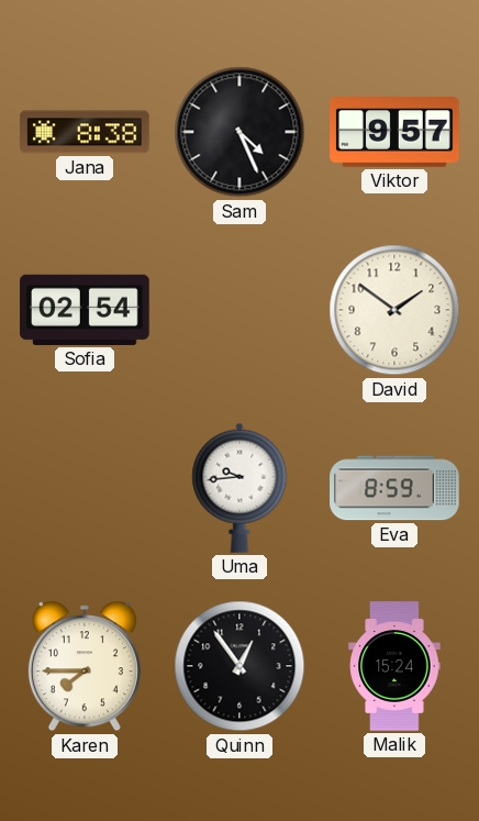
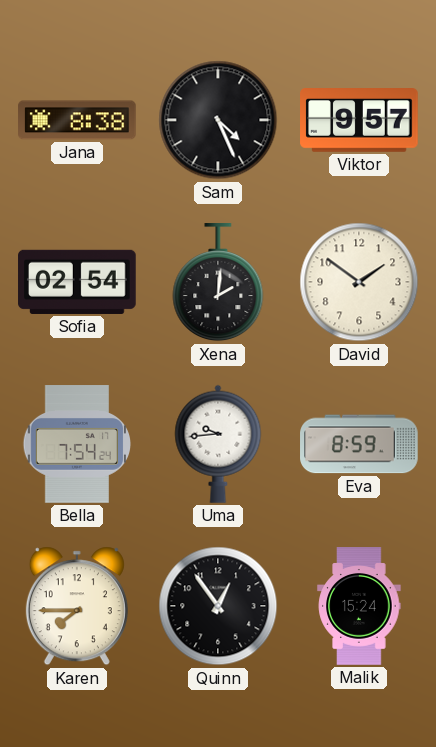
Xena: none -> 2:01 (218, 283)
Bella: none -> 7:54 (76, 444)
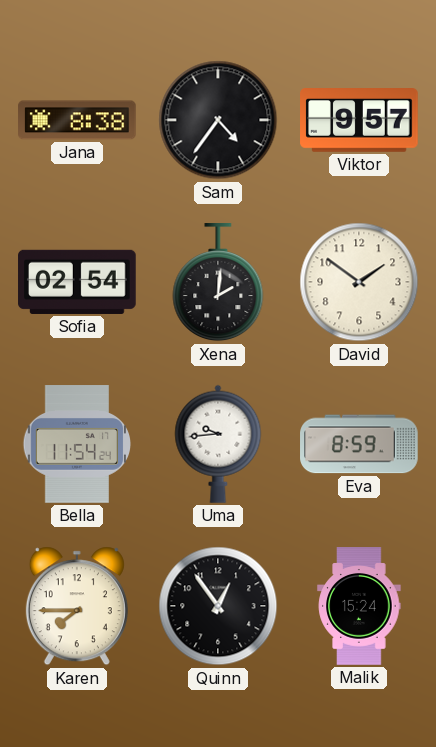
Sam: 4:26 -> 4:36 (218, 120)
Bella: 7:54 -> 11:54 (76, 444)
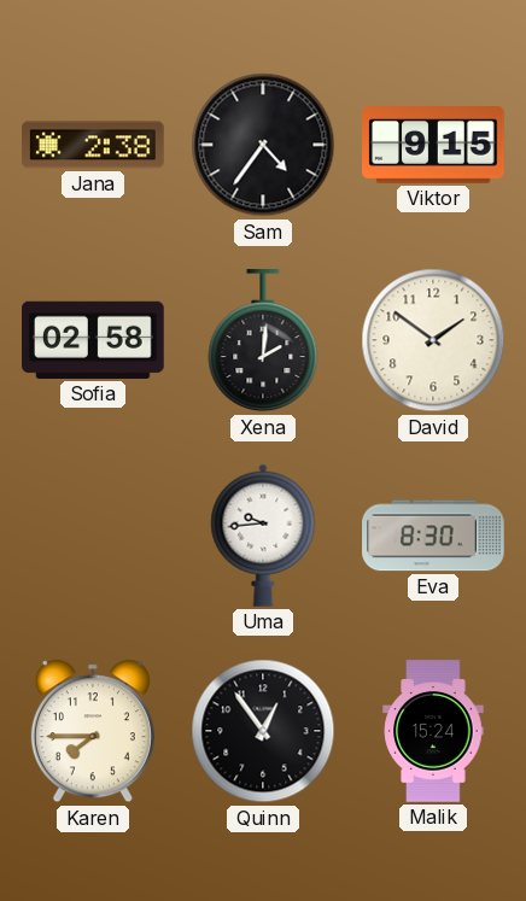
Jana: 8:38 -> 2:38 (93, 145)
Viktor: 9:57 -> 9:15 (433, 146)
Sofia: 02:54 -> 02:58 (93, 340)
Bella: 11:54 -> none (76, 444)
Eva: 8:59 -> 8:30 (433, 536)
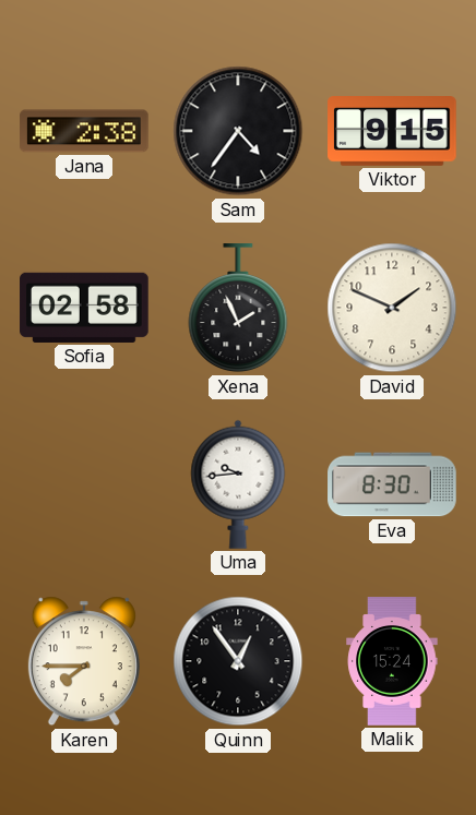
Xena: 2:01 -> 1:56 (238, 309)
David: 1:51 -> 1:49 (392, 308)
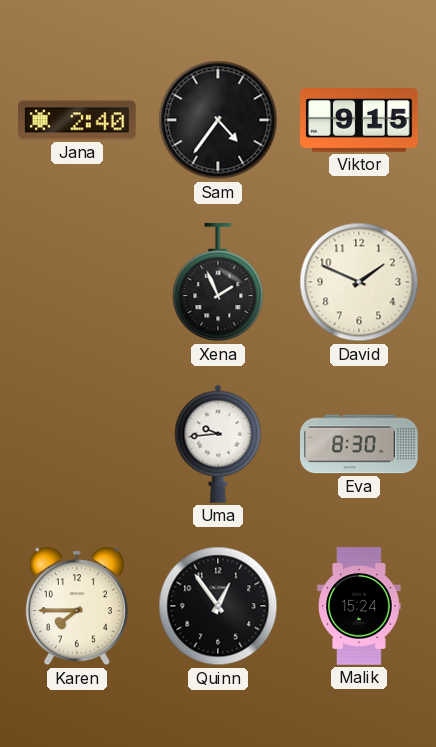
Jana: 2:38 -> 2:40 (77, 120)
Sofia: 02:58 -> none (84, 308)
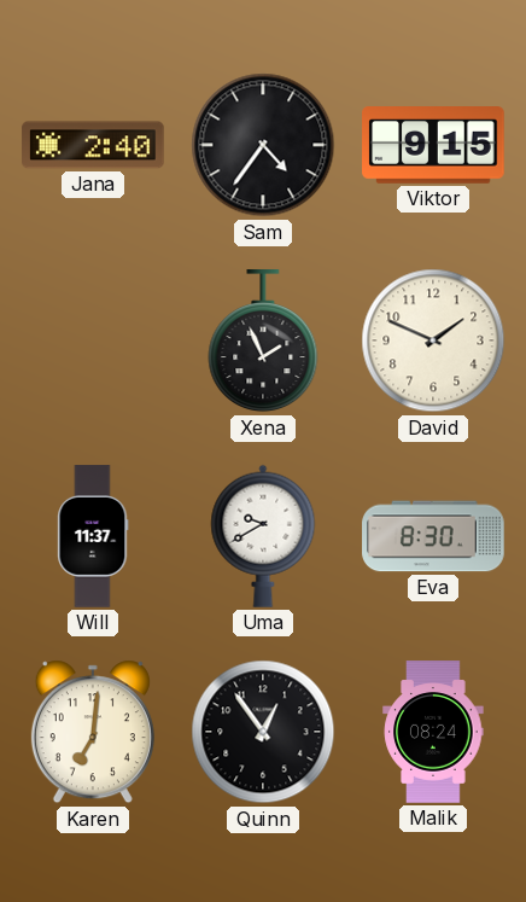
Will: none -> 11:37 (93, 536)
Uma: 9:44 -> 9:40 (263, 536)
Karen: 7:45 -> 7:01 (93, 732)
Malik: 15:24 -> 08:24 (433, 732)
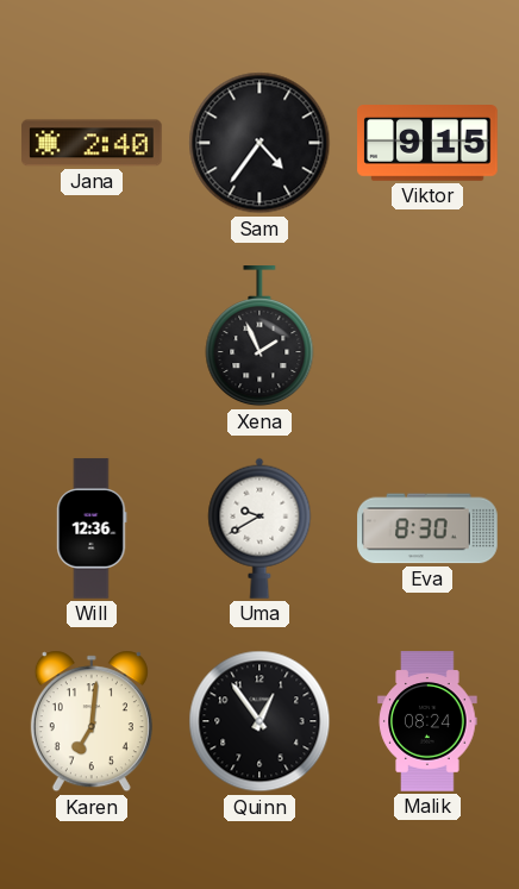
David: 1:49 -> none (433, 341)
Will: 11:37 -> 12:36 (92, 528)
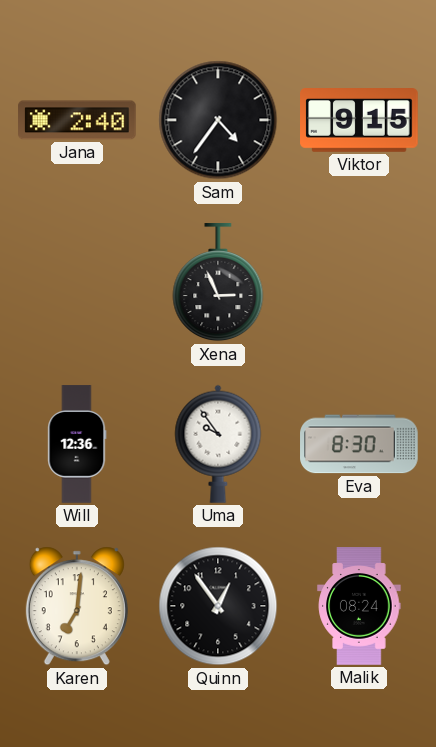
Xena: 1:56 -> 2:56 (218, 283)
Uma: 9:40 -> 9:54 (218, 444)
